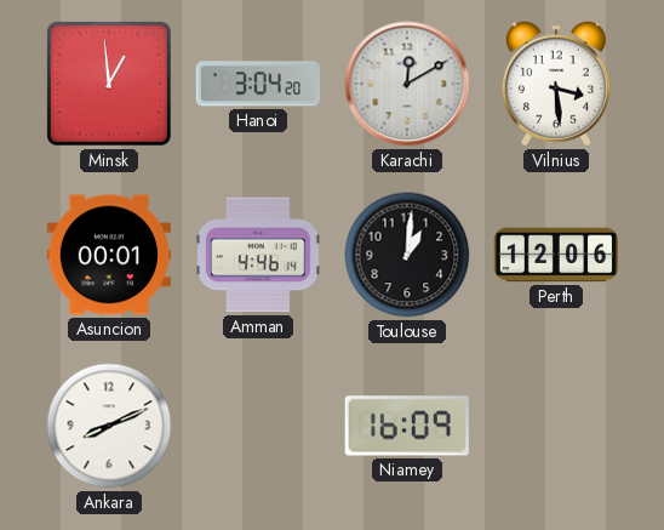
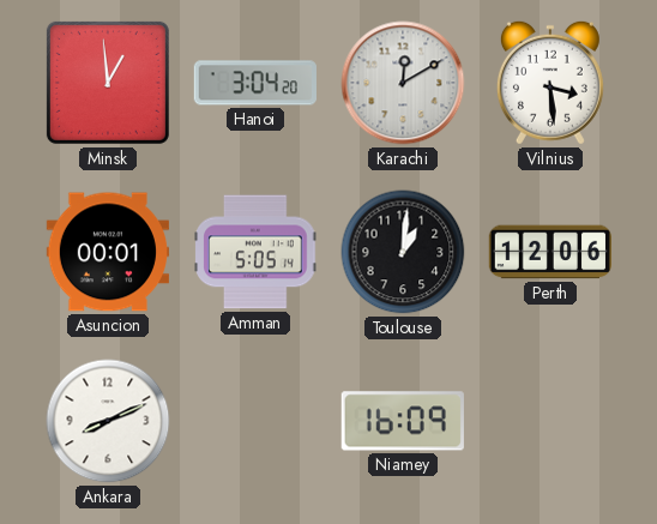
Amman: 4:46 -> 5:05 (255, 252)
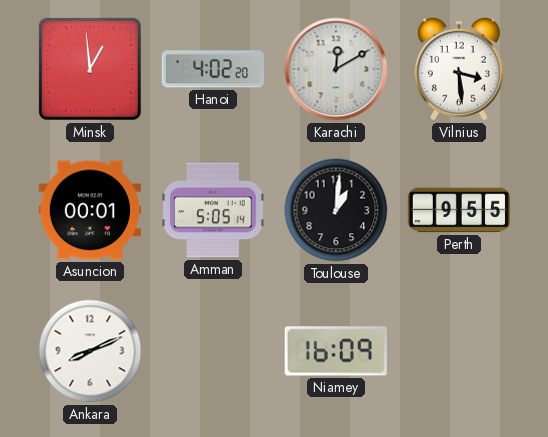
Hanoi: 3:04 -> 4:02 (213, 69)
Perth: 12:06 -> 9:55 (459, 210)
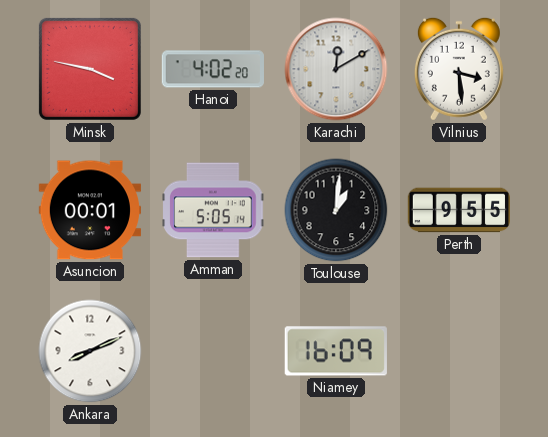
Minsk: 12:59 -> 3:47 (90, 69)
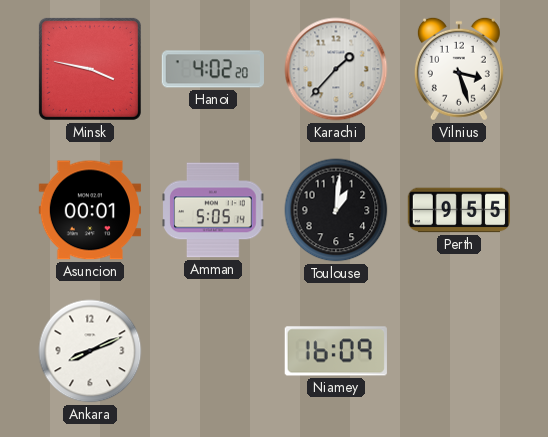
Karachi: 12:10 -> 1:37 (336, 69)
Vilnius: 3:29 -> 3:27 (459, 69)
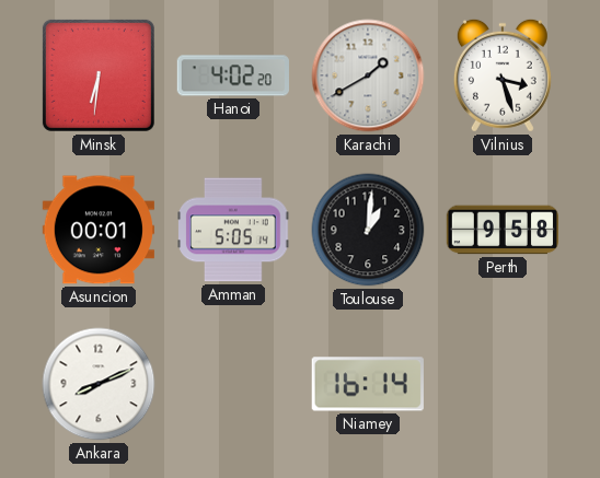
Minsk: 3:47 -> 6:31 (99, 75)
Karachi: 1:37 -> 1:40 (368, 75)
Perth: 9:55 -> 9:58 (503, 230)
Niamey: 16:09 -> 16:14 (368, 384)
